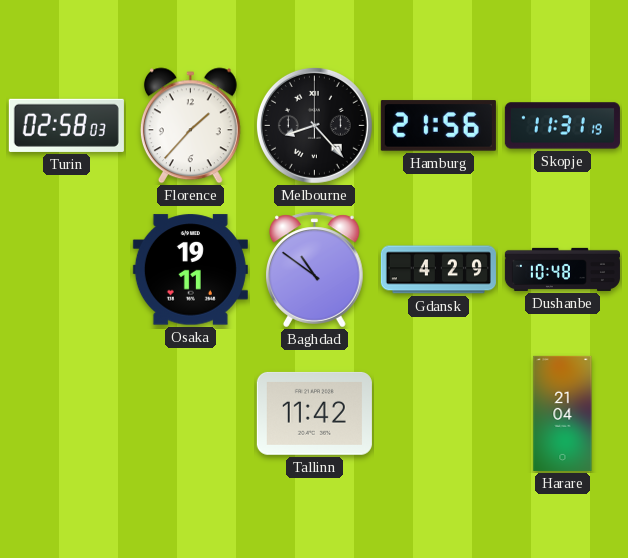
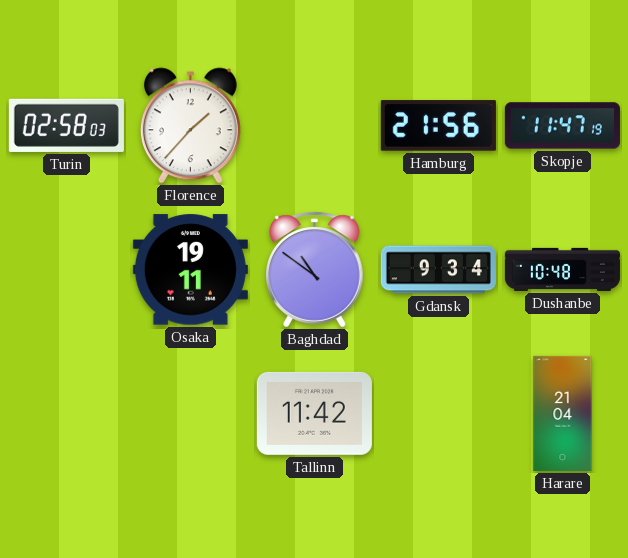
Melbourne: 8:23 -> none (314, 125)
Skopje: 11:31 -> 11:47 (562, 126)
Gdansk: 4:29 -> 9:34 (438, 270)
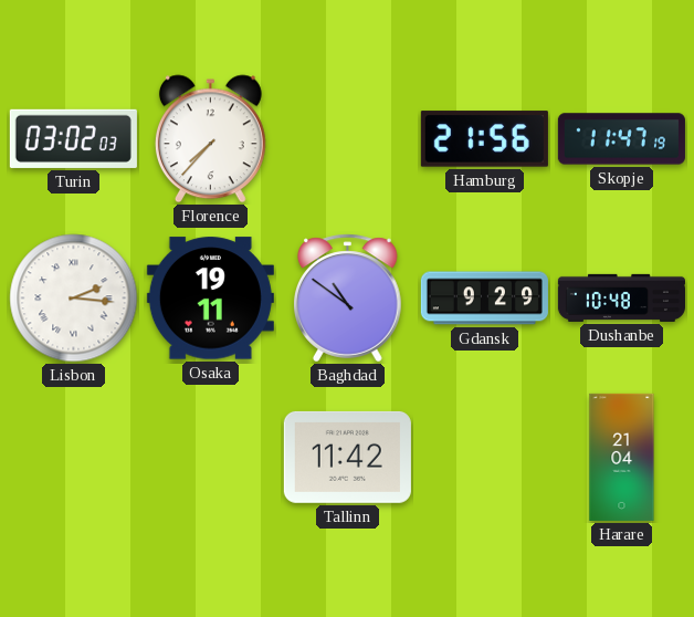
Turin: 02:58 -> 03:02 (73, 138)
Florence: 1:37 -> 7:37 (210, 139)
Lisbon: none -> 2:16 (74, 299)
Gdansk: 9:34 -> 9:29 (484, 299)
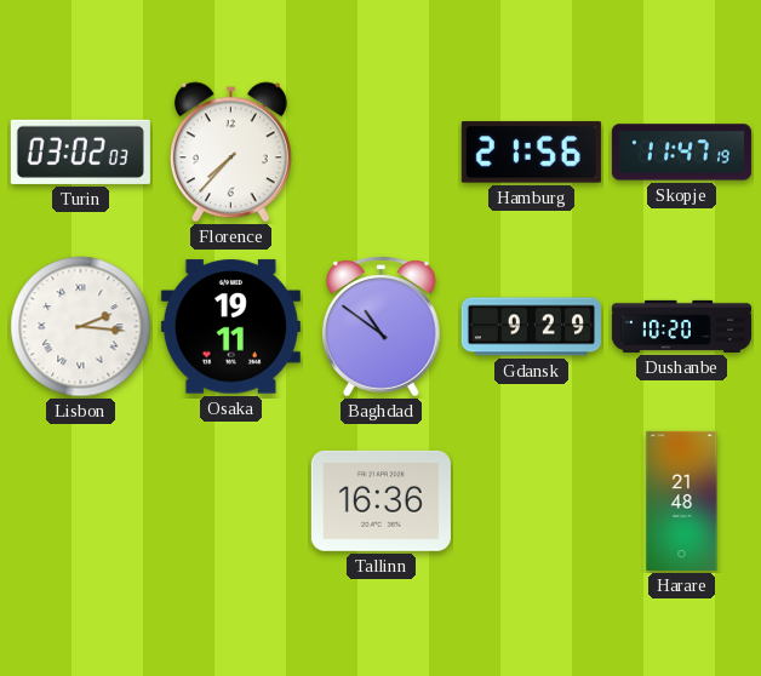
Dushanbe: 10:48 -> 10:20 (681, 326)
Tallinn: 11:42 -> 16:36 (380, 500)
Harare: 21:04 -> 21:48 (682, 500)
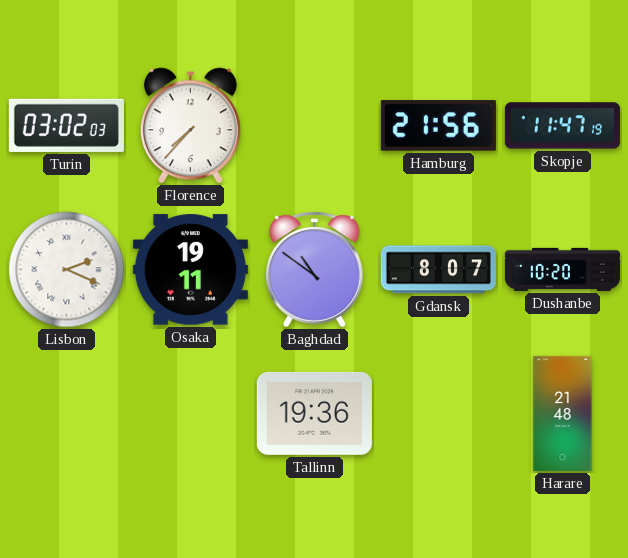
Lisbon: 2:16 -> 2:19 (67, 270)
Gdansk: 9:29 -> 8:07 (438, 270)
Tallinn: 16:36 -> 19:36 (314, 413)
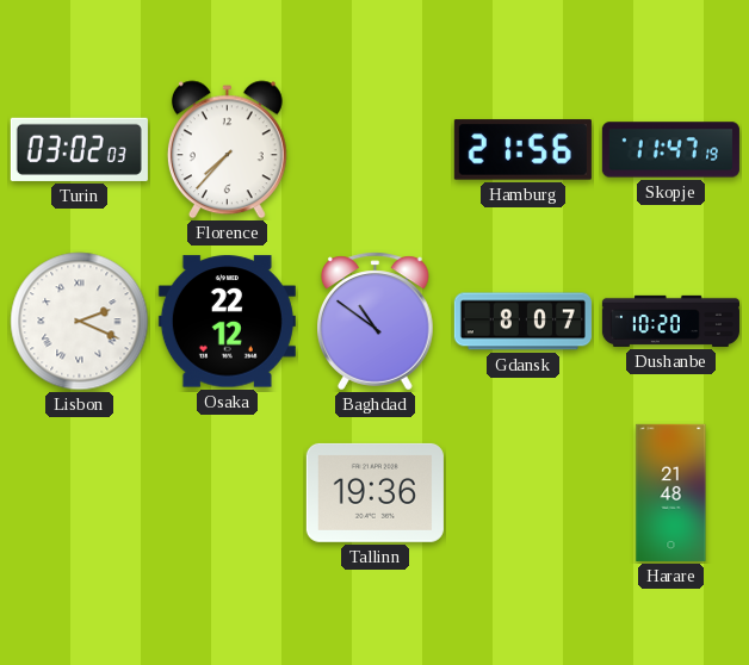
Osaka: 19:11 -> 22:12 (227, 322)
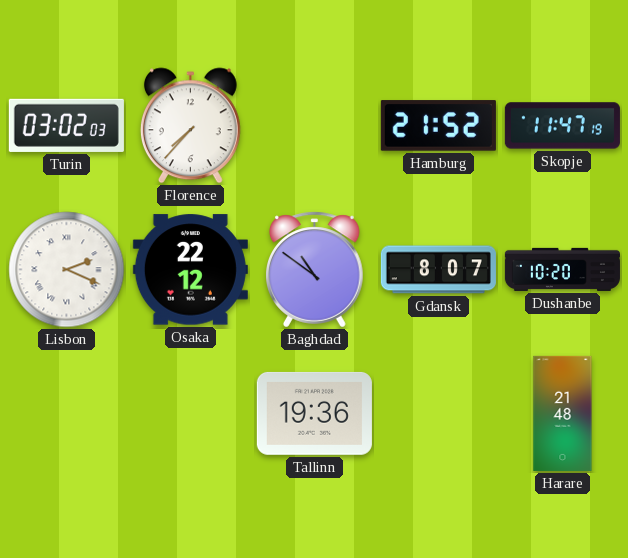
Hamburg: 21:56 -> 21:52 (438, 126)
